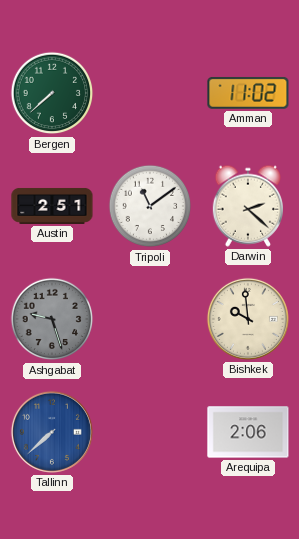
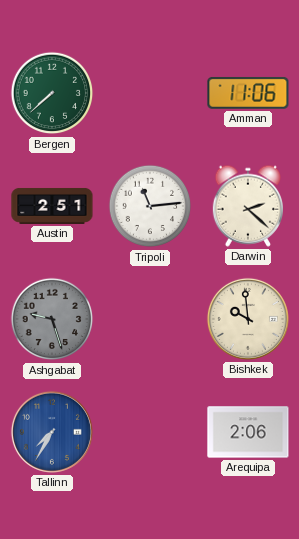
Amman: 11:02 -> 11:06 (248, 93)
Tripoli: 11:09 -> 11:14 (150, 206)
Tallinn: 7:38 -> 7:35 (52, 432)
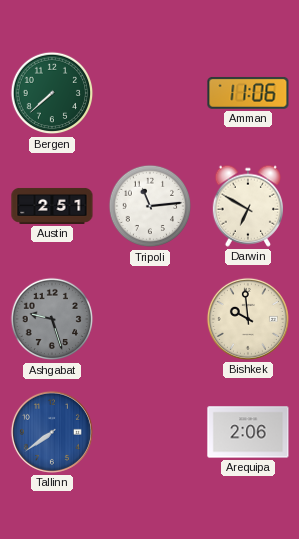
Darwin: 2:22 -> 6:50 (247, 206)
Tallinn: 7:35 -> 7:39 (52, 432)
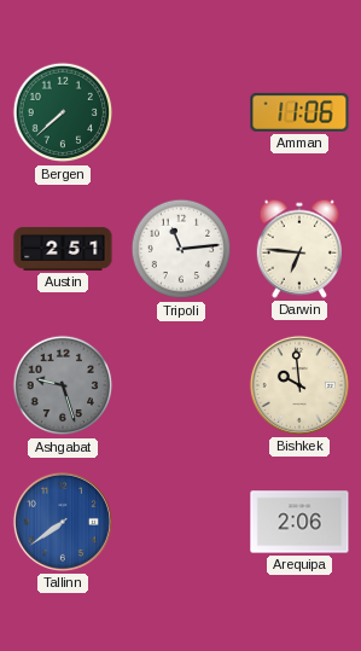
Darwin: 6:50 -> 6:46 (298, 249)
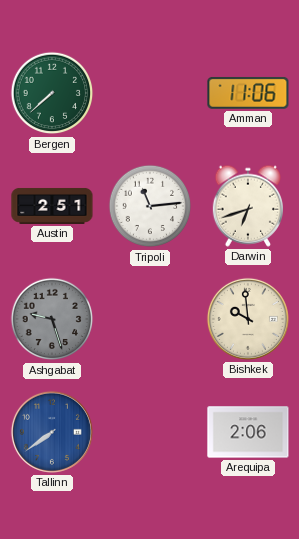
Darwin: 6:46 -> 6:42 (247, 206)
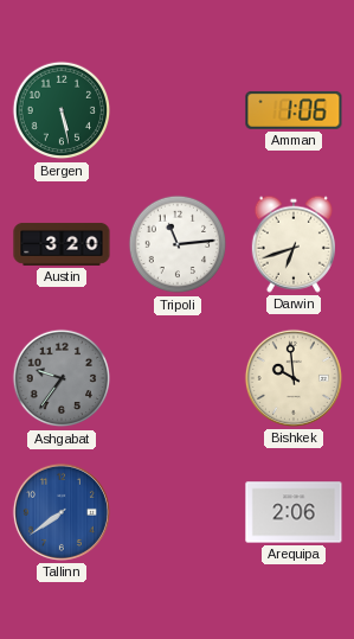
Bergen: 7:38 -> 5:28 (62, 110)
Amman: 11:06 -> 1:06 (294, 110)
Austin: 2:51 -> 3:20 (62, 244)
Ashgabat: 9:27 -> 9:36 (62, 378)
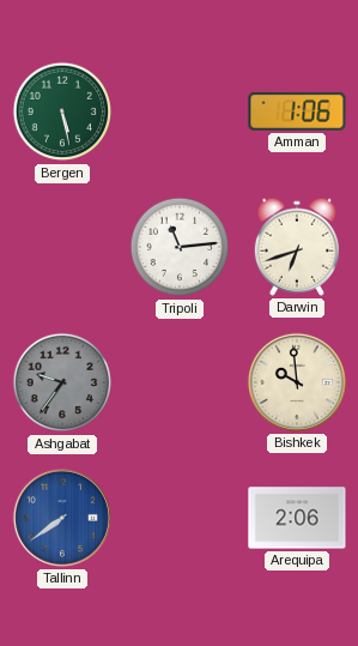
Austin: 3:20 -> none (62, 244)
